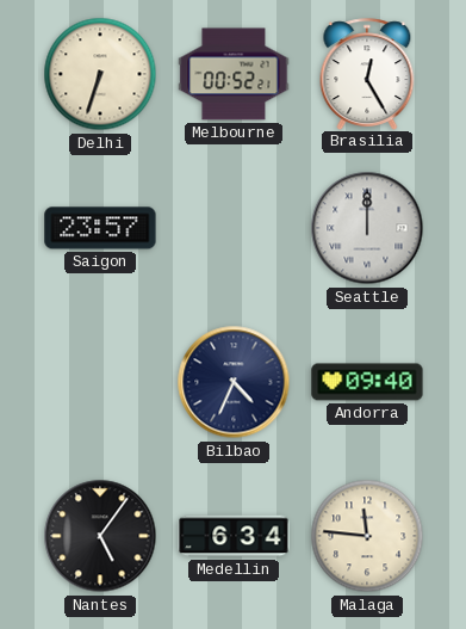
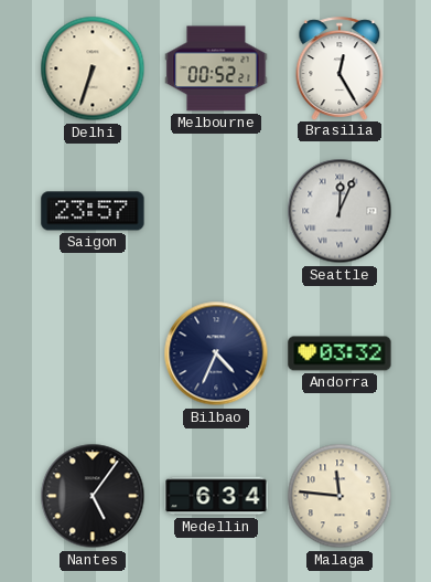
Seattle: 12:00 -> 12:04 (340, 211)
Andorra: 09:40 -> 03:32 (340, 353)
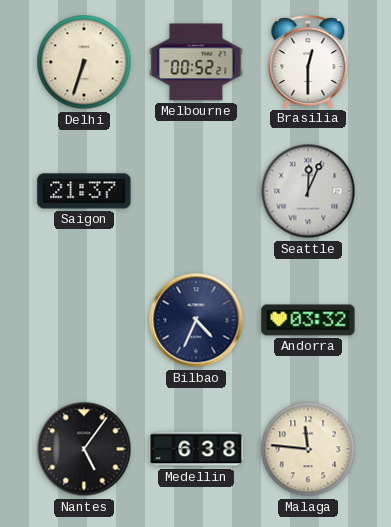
Brasilia: 12:25 -> 12:30 (308, 62)
Saigon: 23:57 -> 21:37 (84, 191)
Medellin: 6:34 -> 6:38 (196, 449)
